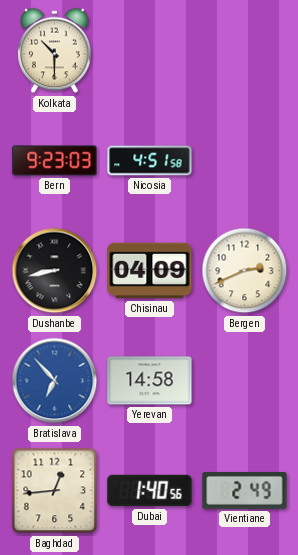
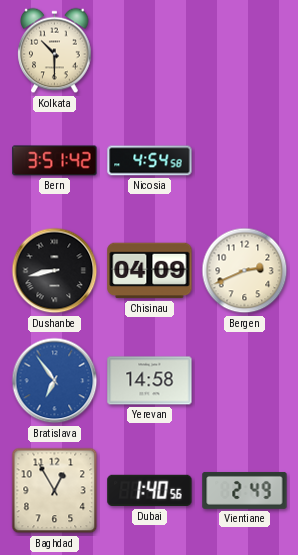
Bern: 9:23 -> 3:51 (55, 161)
Nicosia: 4:51 -> 4:54 (150, 161)
Bratislava: 6:53 -> 6:54 (55, 381)
Baghdad: 12:44 -> 12:55 (55, 491)
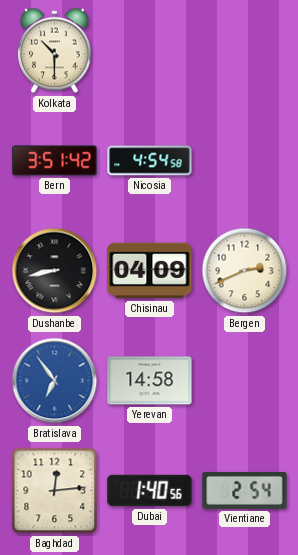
Baghdad: 12:55 -> 12:14 (55, 491)
Vientiane: 2:49 -> 2:54 (245, 490)
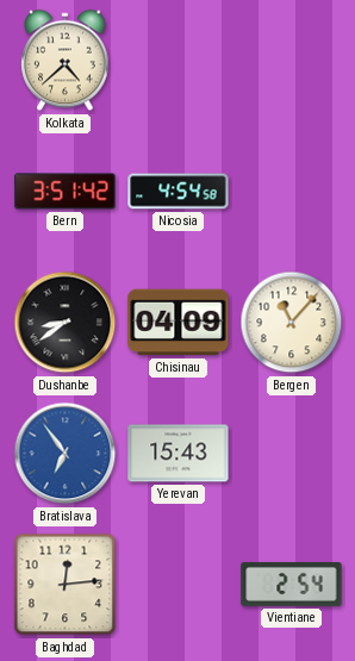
Kolkata: 10:30 -> 4:38 (66, 61)
Dushanbe: 8:43 -> 8:39 (66, 323)
Bergen: 2:41 -> 11:07 (292, 323)
Yerevan: 14:58 -> 15:43 (179, 454)
Dubai: 1:40 -> none (150, 491)
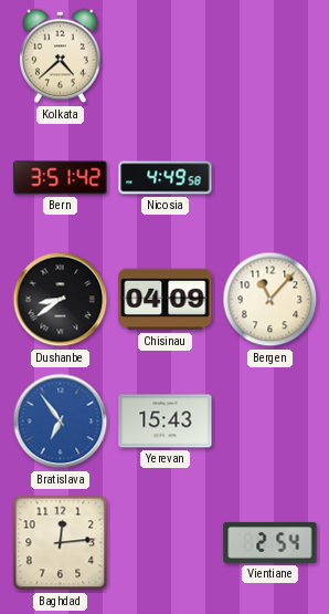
Nicosia: 4:54 -> 4:49 (166, 178)
